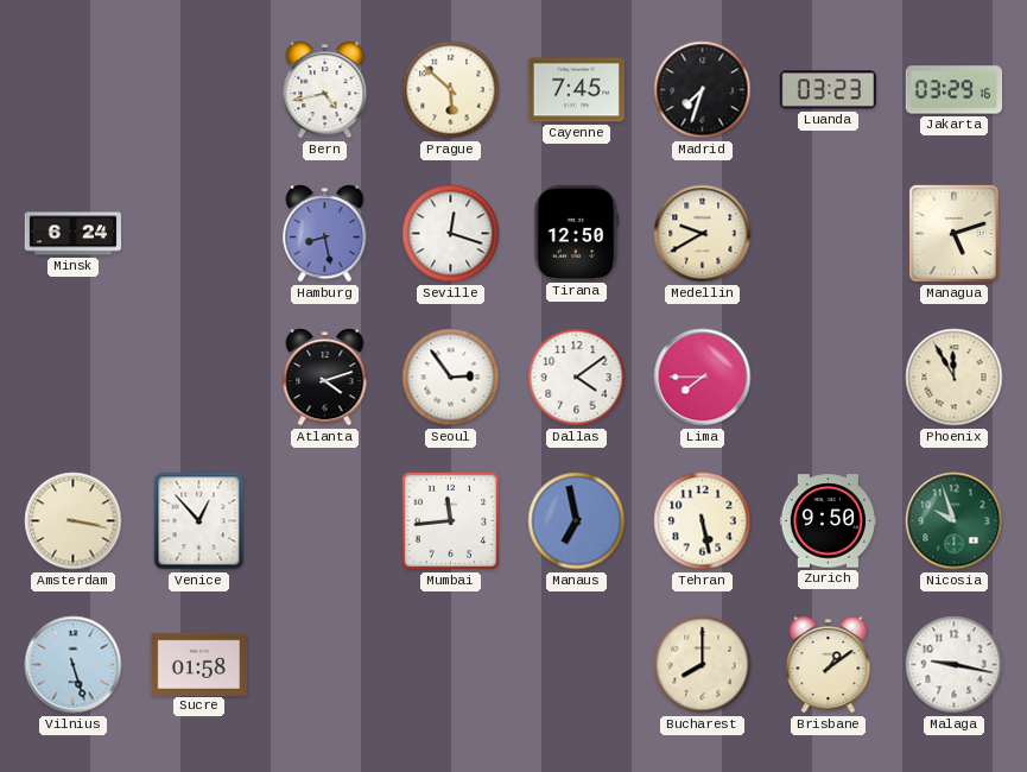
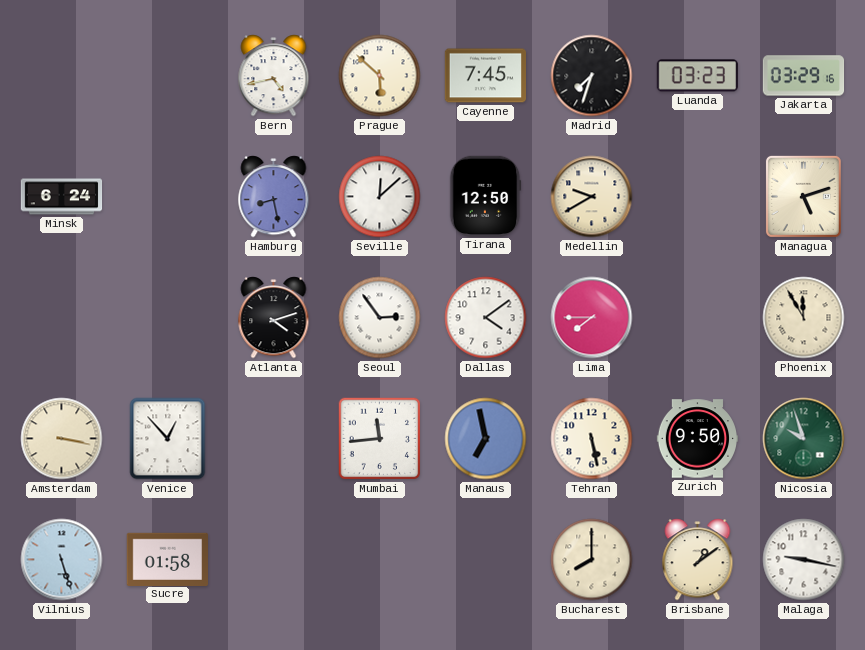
Seville: 12:18 -> 12:08 (380, 197)
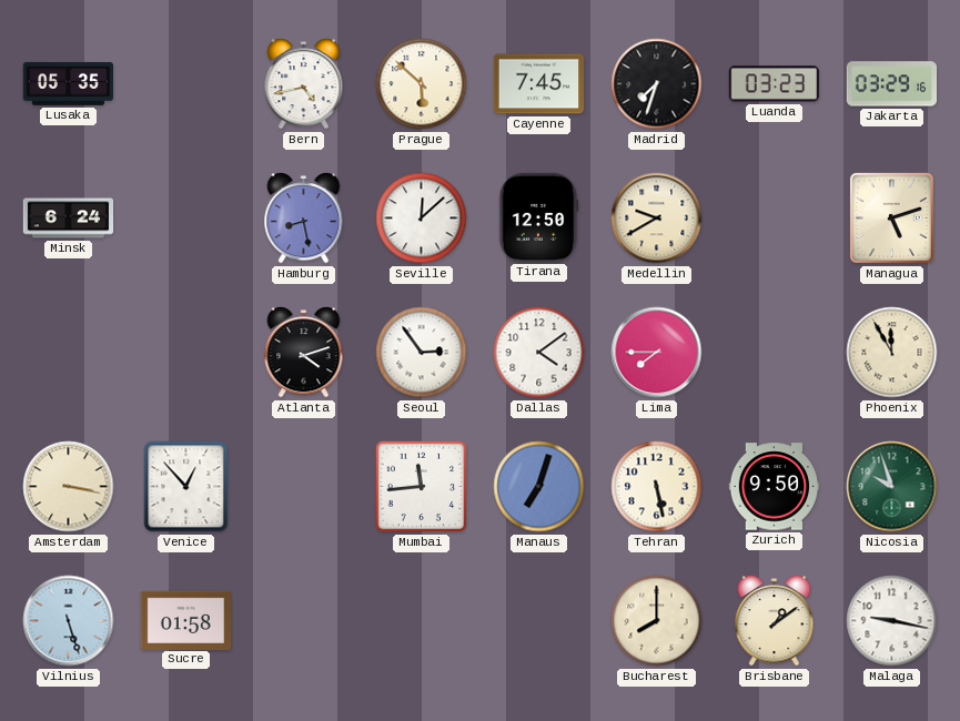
Lusaka: none -> 05:35 (68, 83)
Manaus: 6:58 -> 7:03 (539, 487)
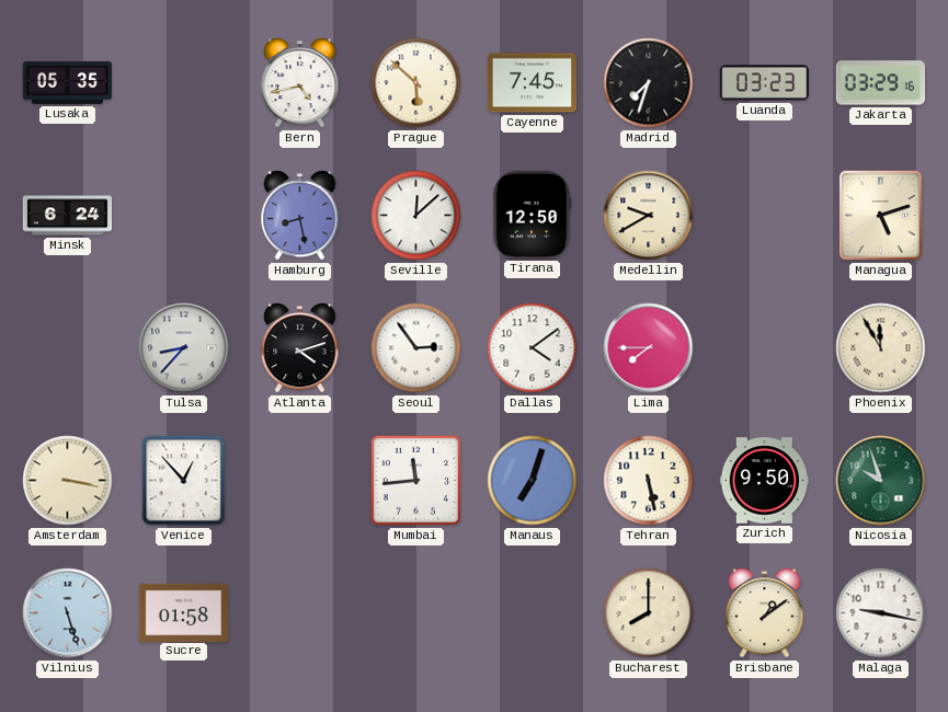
Tulsa: none -> 8:37 (184, 348)
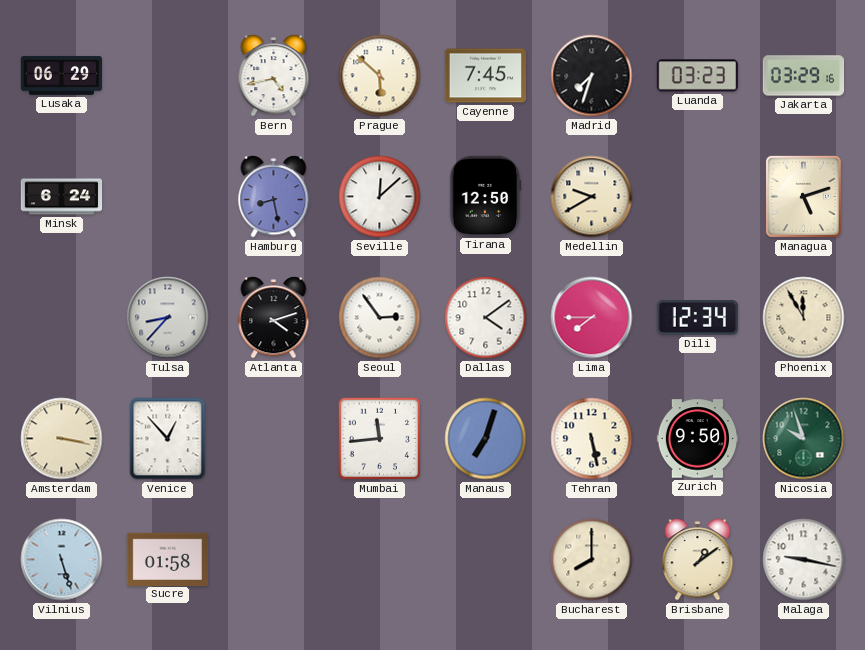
Lusaka: 05:35 -> 06:29 (61, 75)
Dili: none -> 12:34 (697, 318)
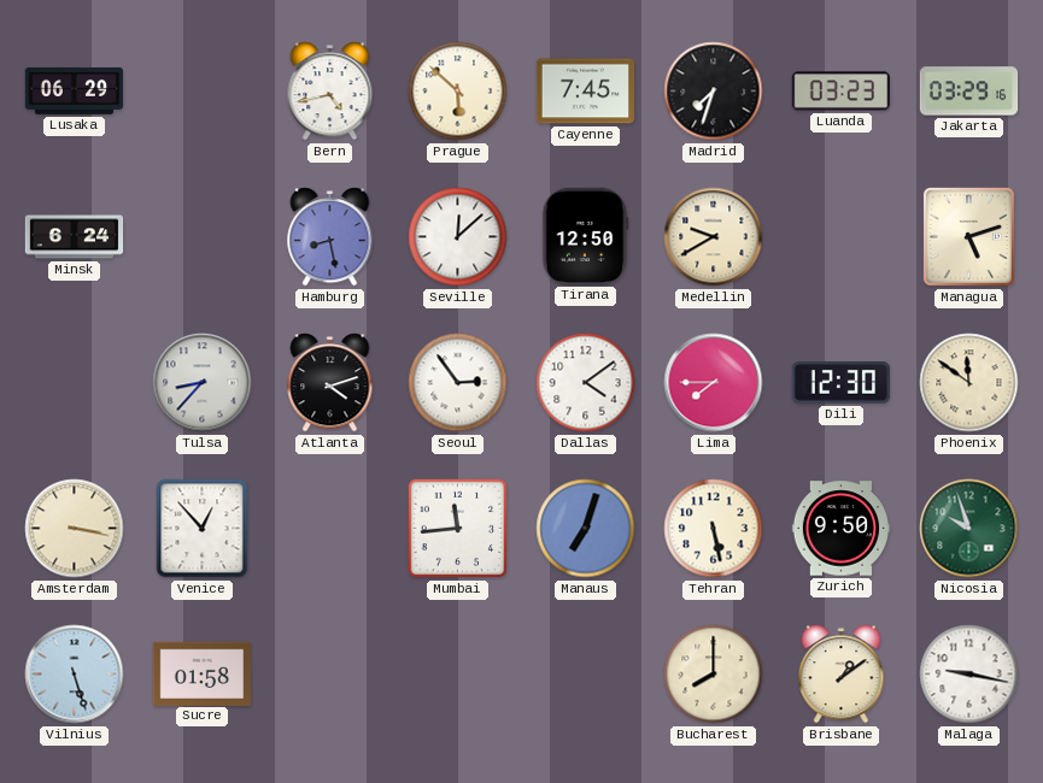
Dili: 12:34 -> 12:30 (840, 383)
Phoenix: 11:55 -> 11:51 (969, 383)
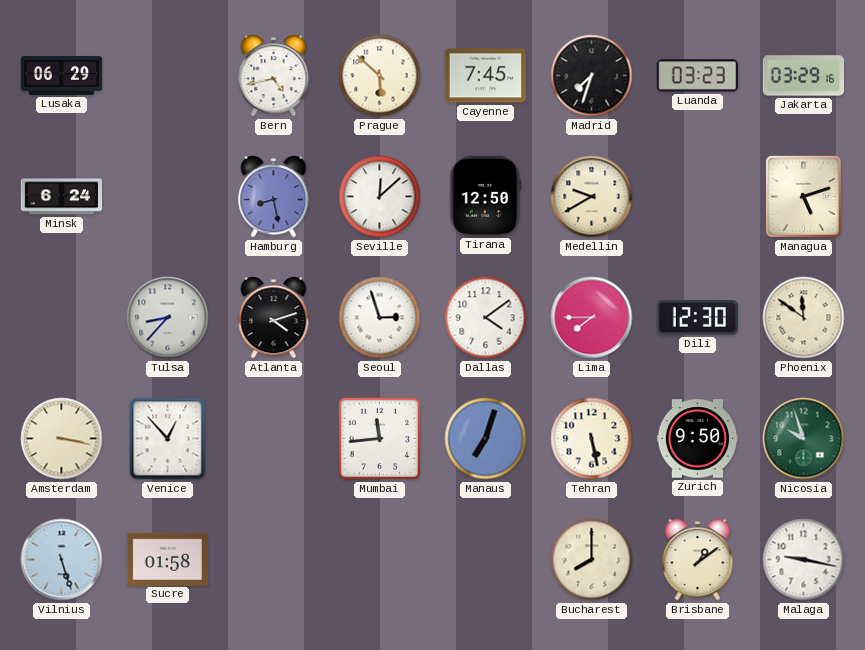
Seoul: 2:54 -> 2:57 (380, 318)
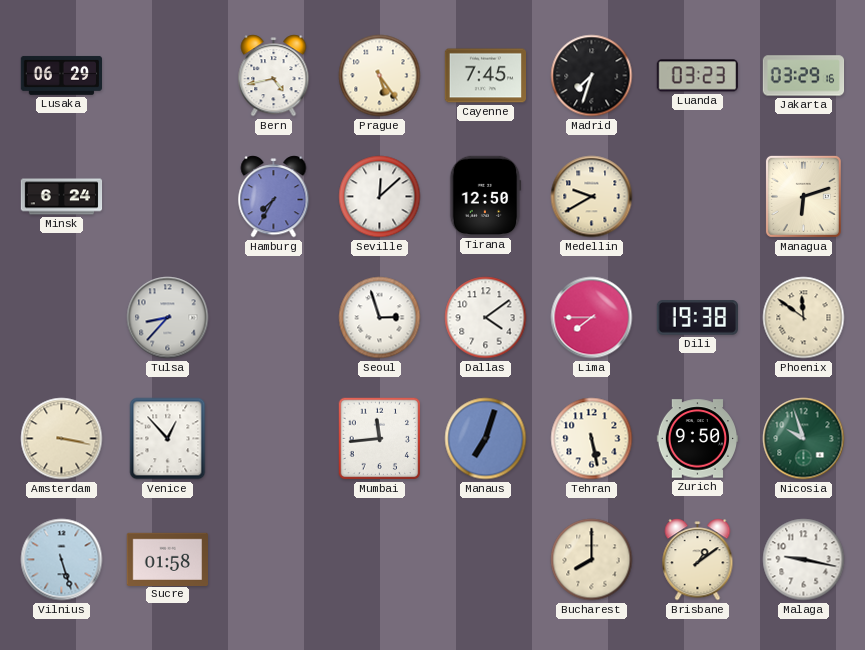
Prague: 5:52 -> 5:24 (380, 76)
Hamburg: 8:28 -> 7:35 (274, 197)
Managua: 5:12 -> 6:12 (803, 196)
Atlanta: 4:12 -> none (274, 318)
Dili: 12:30 -> 19:38 (697, 318)
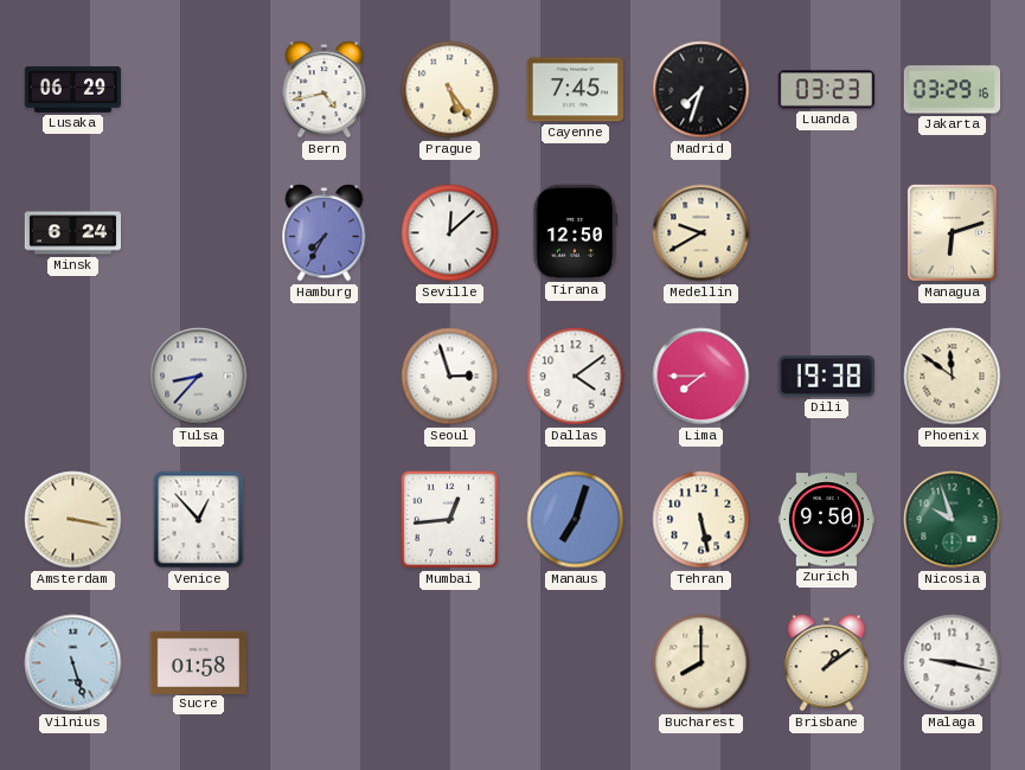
Mumbai: 11:44 -> 12:44 (450, 520)
